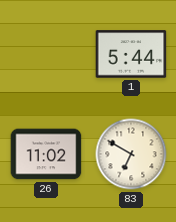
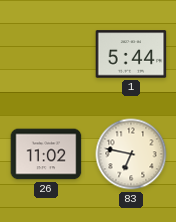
83: 6:50 -> 6:47 (131, 154)
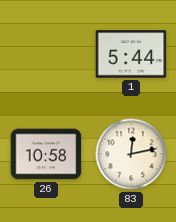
26: 11:02 -> 10:58 (46, 154)
83: 6:47 -> 12:13 (131, 154)
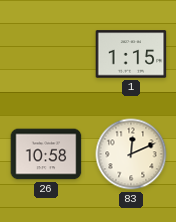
1: 5:44 -> 1:15 (131, 54)
83: 12:13 -> 12:11 (131, 154)
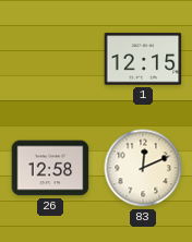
1: 1:15 -> 12:15 (143, 59)
26: 10:58 -> 12:58 (50, 168)
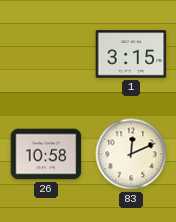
1: 12:15 -> 3:15 (131, 54)
26: 12:58 -> 10:58 (46, 154)
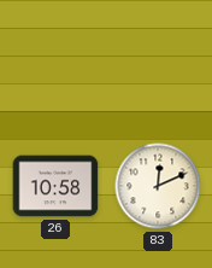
1: 3:15 -> none (131, 54)
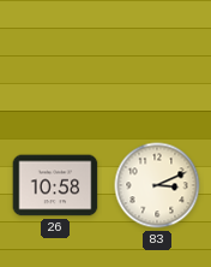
83: 12:11 -> 3:11 (157, 185)
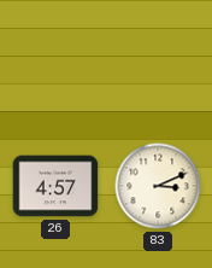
26: 10:58 -> 4:57 (55, 186)
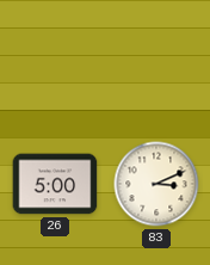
26: 4:57 -> 5:00 (55, 184)
